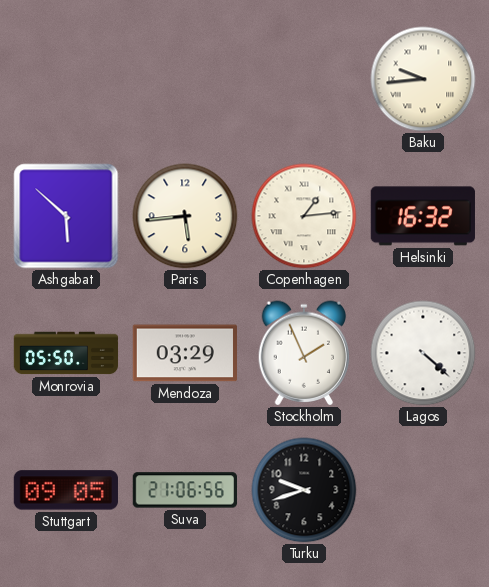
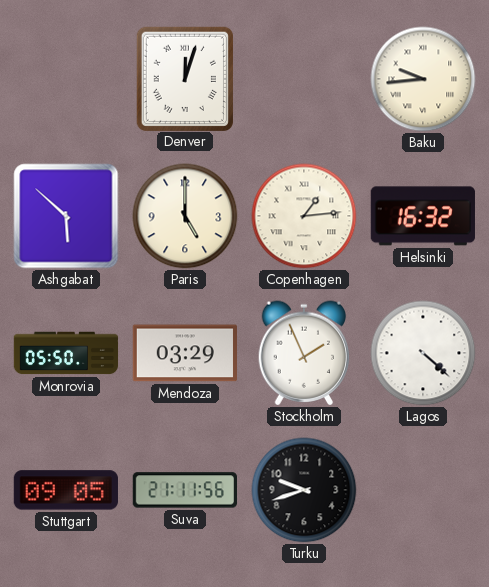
Denver: none -> 12:03 (184, 78)
Paris: 5:44 -> 5:00 (185, 216)
Suva: 21:06 -> 21:11 (184, 490)
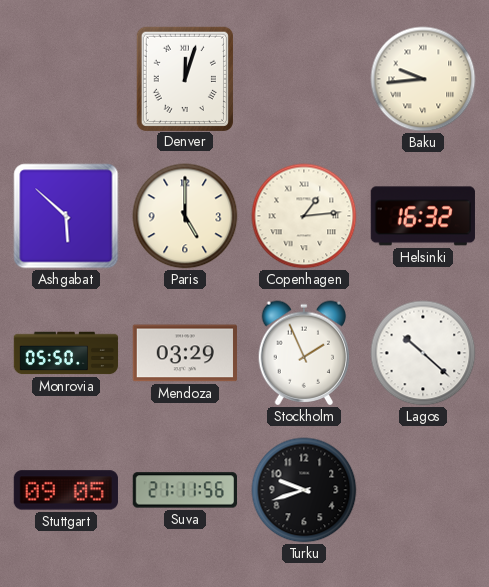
Lagos: 4:22 -> 10:22 (423, 353)
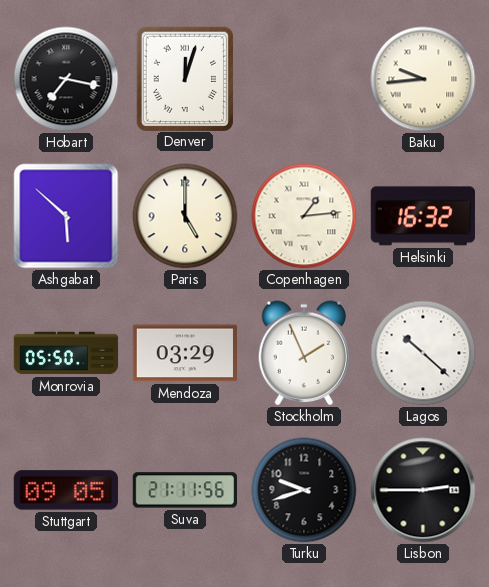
Hobart: none -> 7:17 (66, 79)
Lisbon: none -> 2:45 (423, 490)
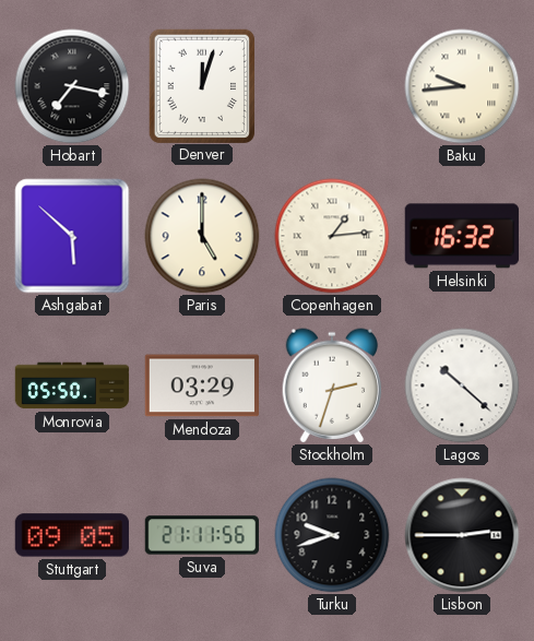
Stockholm: 1:56 -> 2:33 (332, 385)
